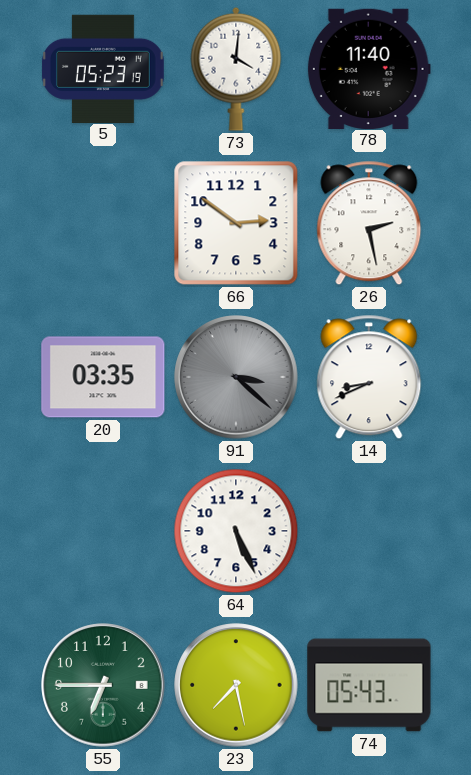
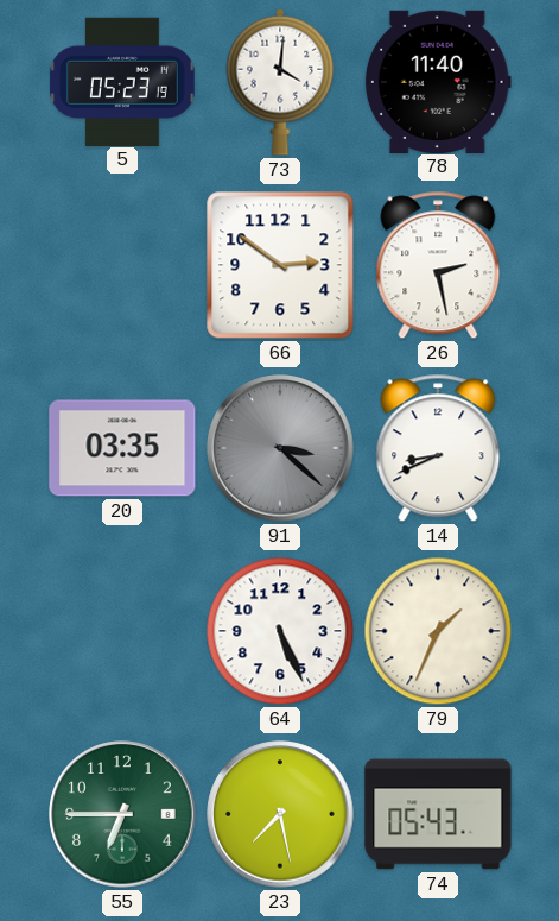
79: none -> 1:34 (438, 631)
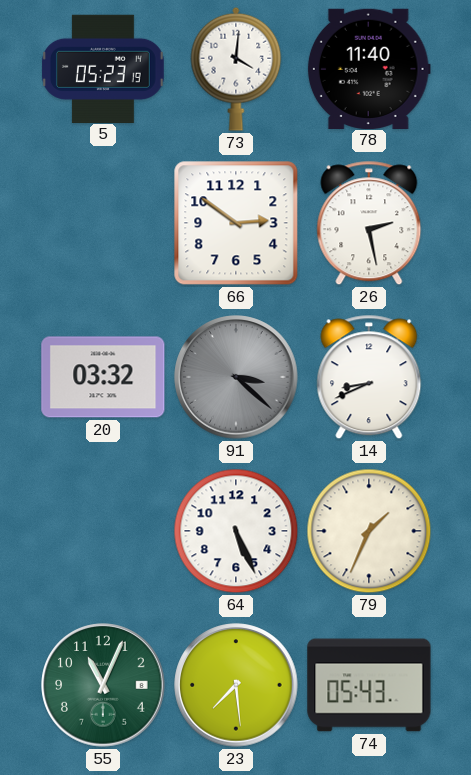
20: 03:35 -> 03:32 (103, 377)
55: 6:45 -> 11:04 (103, 685)
23: 7:28 -> 7:29 (236, 685)
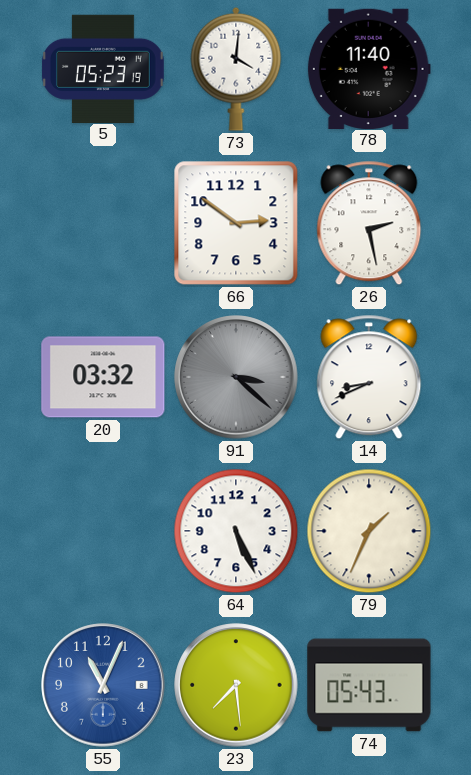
55 dial: green -> blue (103, 685)
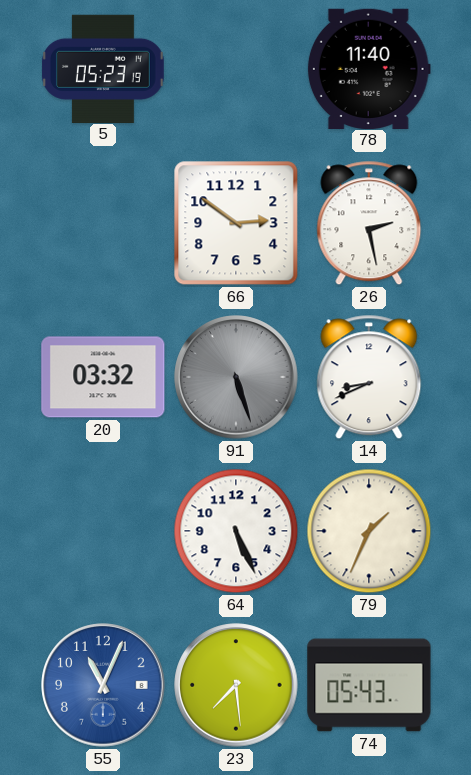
73: 4:01 -> none (236, 69)
91: 3:22 -> 5:27 (236, 377)
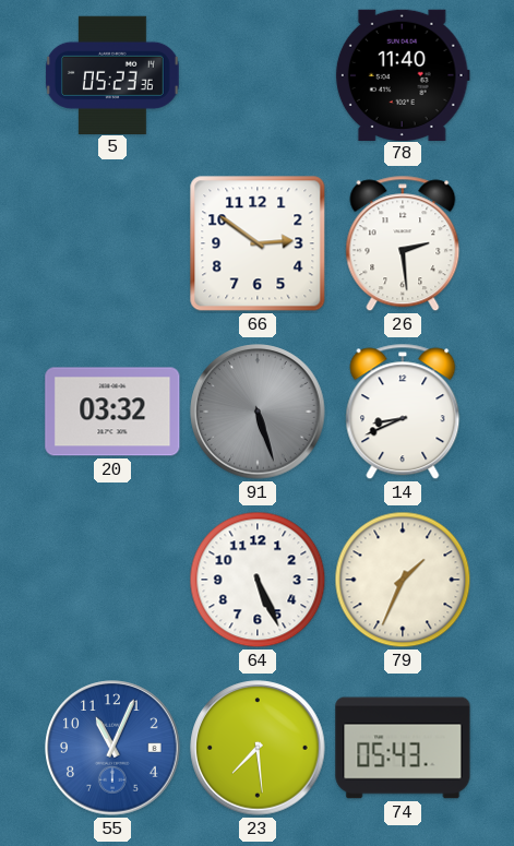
5: 05:23:19 -> 05:23:36 (113, 74)
26: 2:28 -> 2:29 (403, 243)
